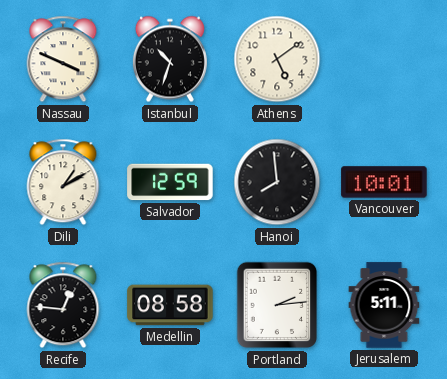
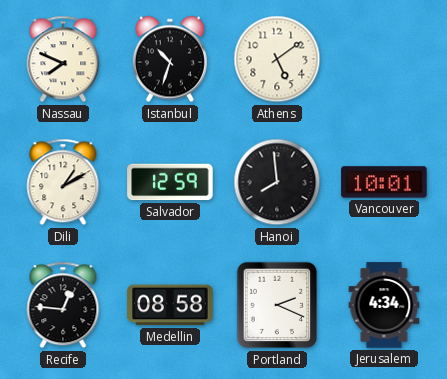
Nassau: 3:49 -> 7:49 (63, 59)
Portland: 2:14 -> 2:19 (277, 305)
Jerusalem: 5:11 -> 4:34 (384, 305)
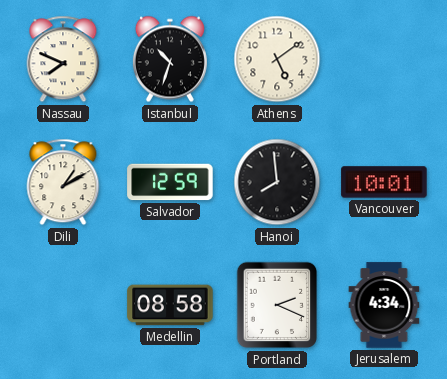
Recife: 12:46 -> none (63, 305)
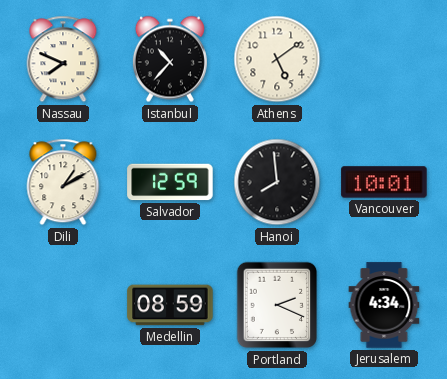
Istanbul: 10:33 -> 10:37 (170, 59)
Medellin: 08:58 -> 08:59 (170, 305)
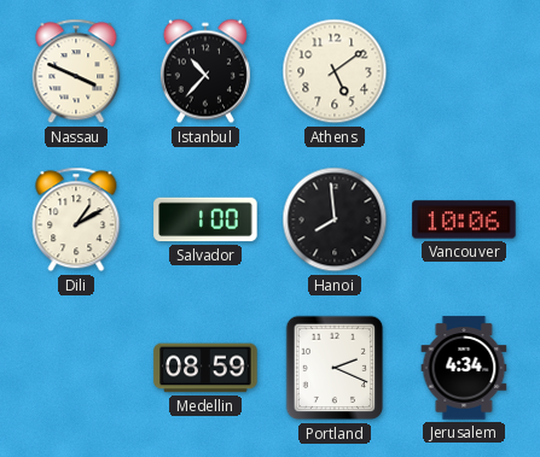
Nassau: 7:49 -> 3:49 (76, 71)
Salvador: 12:59 -> 1:00 (205, 219)
Vancouver: 10:01 -> 10:06 (464, 219)
